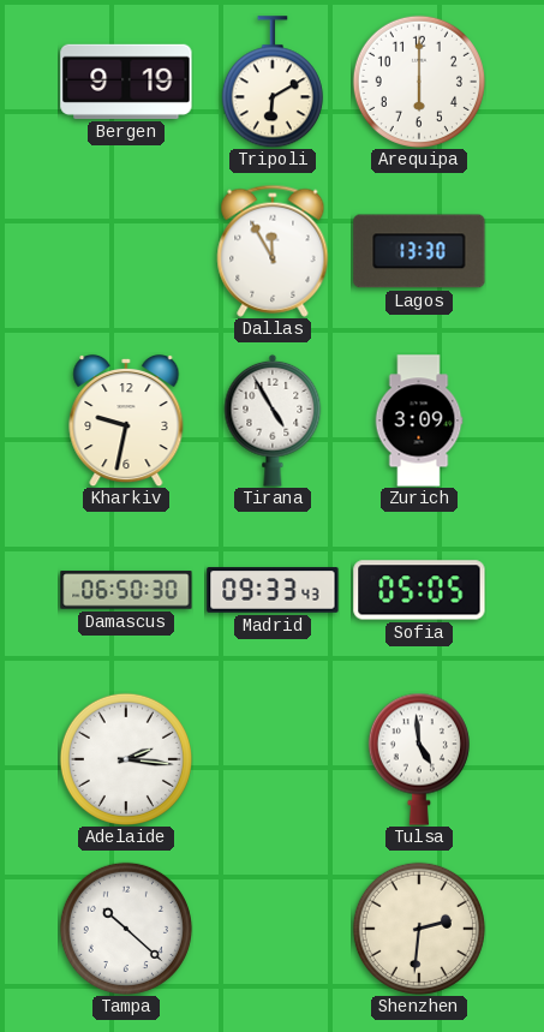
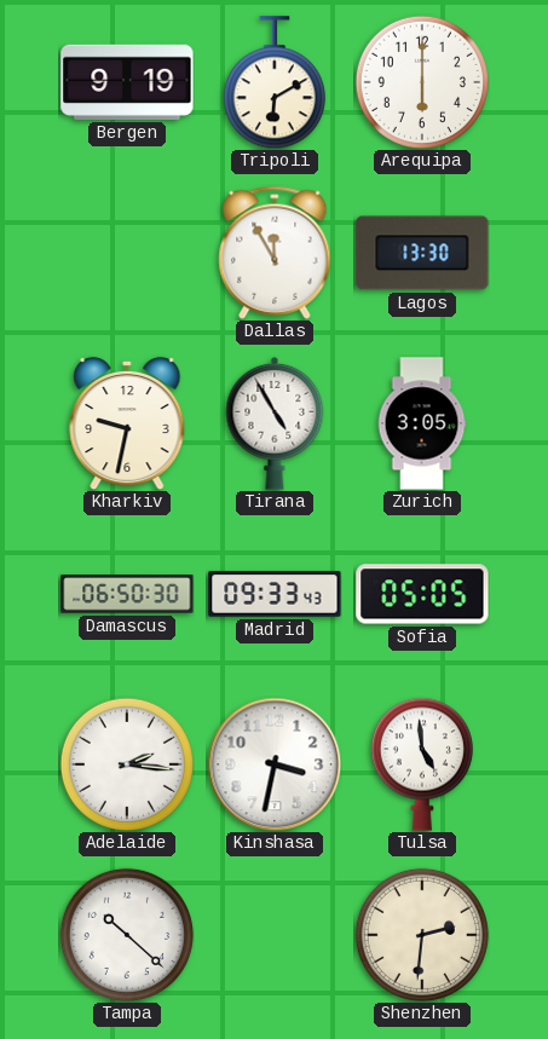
Zurich: 3:09 -> 3:05 (422, 423)
Kinshasa: none -> 3:32 (275, 764)
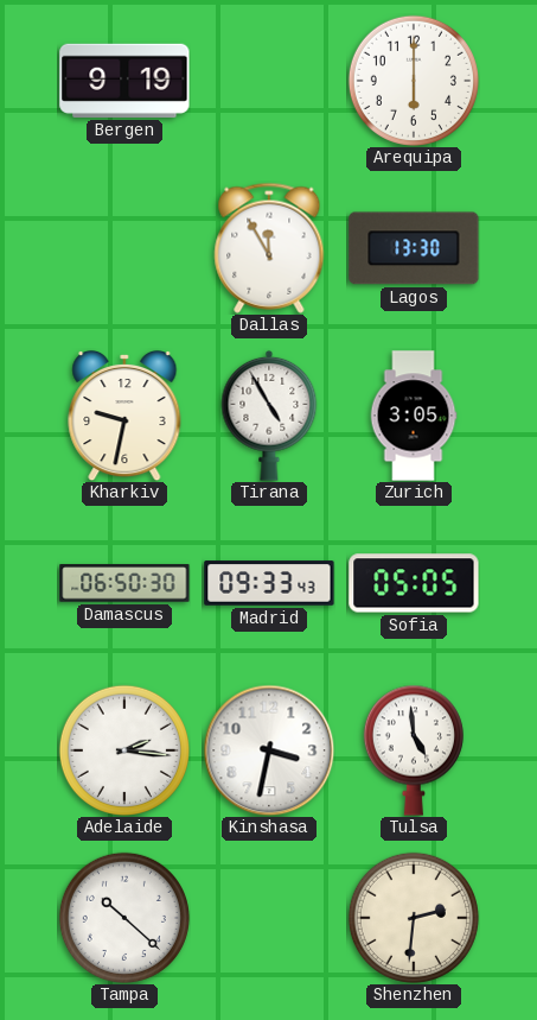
Tripoli: 6:10 -> none (275, 82)
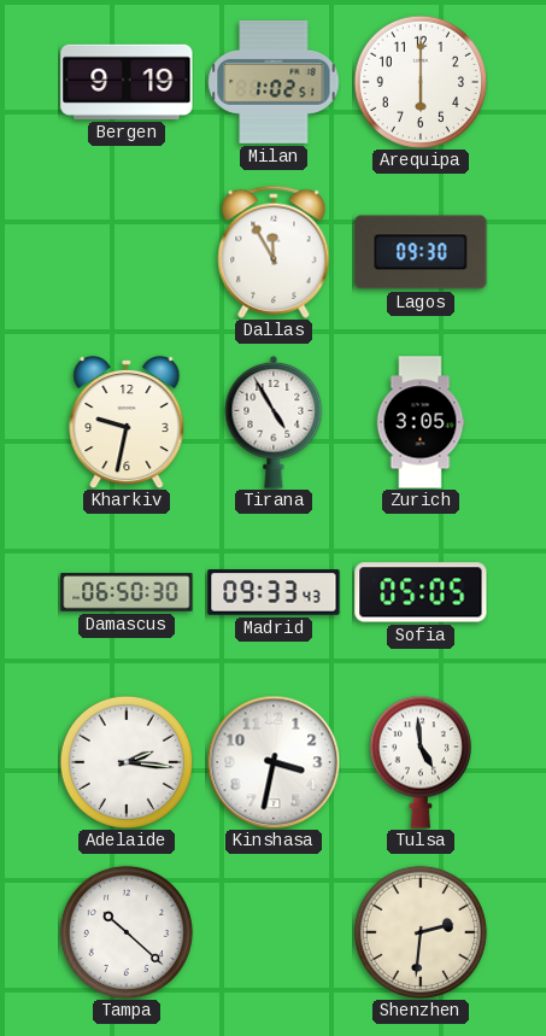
Milan: none -> 1:02 (274, 82)
Lagos: 13:30 -> 09:30 (421, 252)
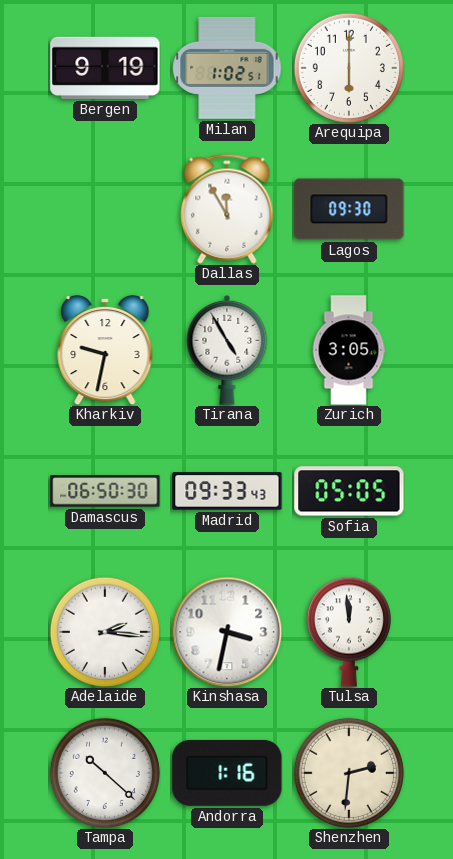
Tulsa: 4:59 -> 11:59 (349, 632)
Andorra: none -> 1:16 (227, 773)
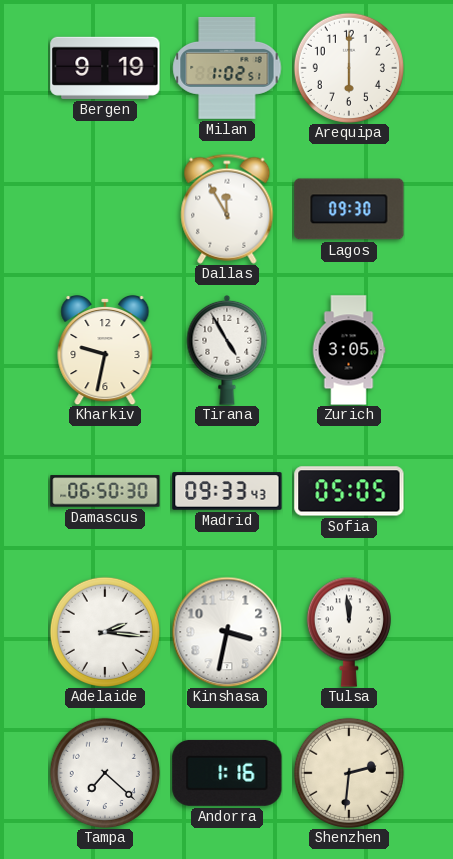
Tampa: 10:22 -> 7:22 (105, 773)
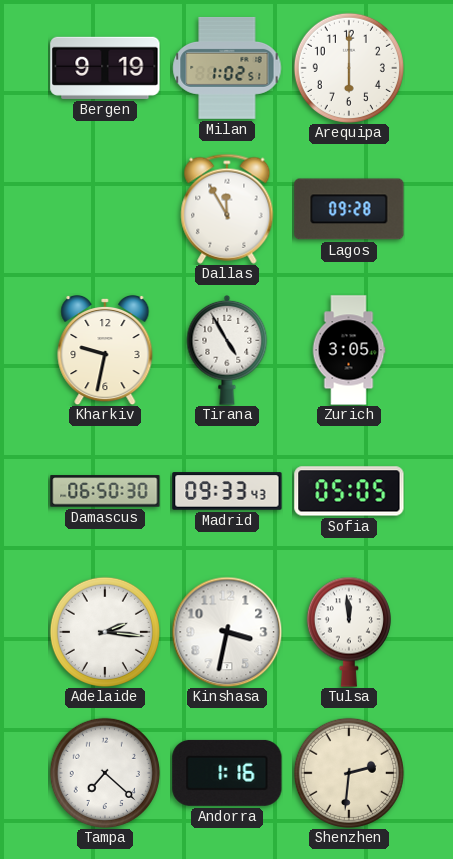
Lagos: 09:30 -> 09:28 (349, 209)
